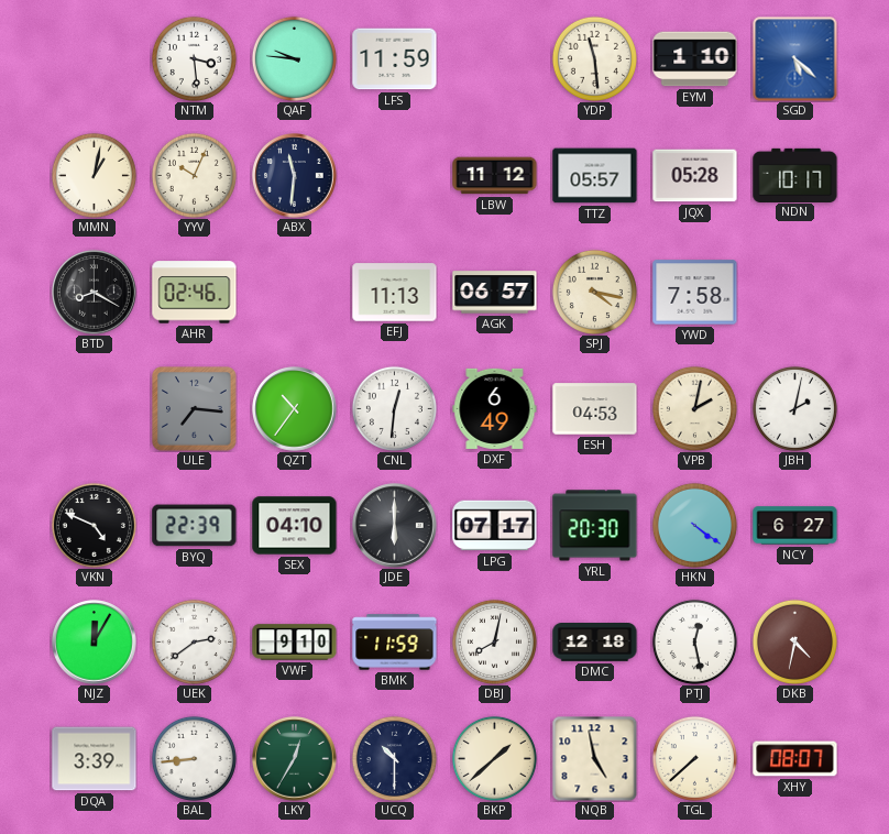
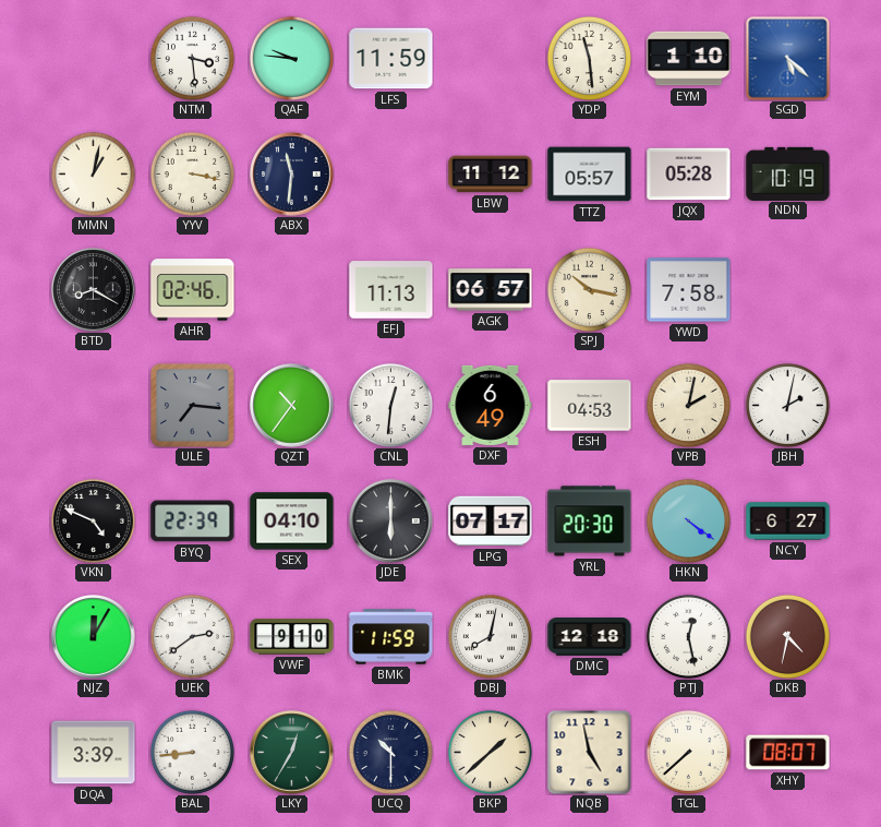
YYV: 10:04 -> 3:17 (192, 173)
NDN: 10:17 -> 10:19 (788, 173)
SPJ: 4:17 -> 10:17 (589, 289)
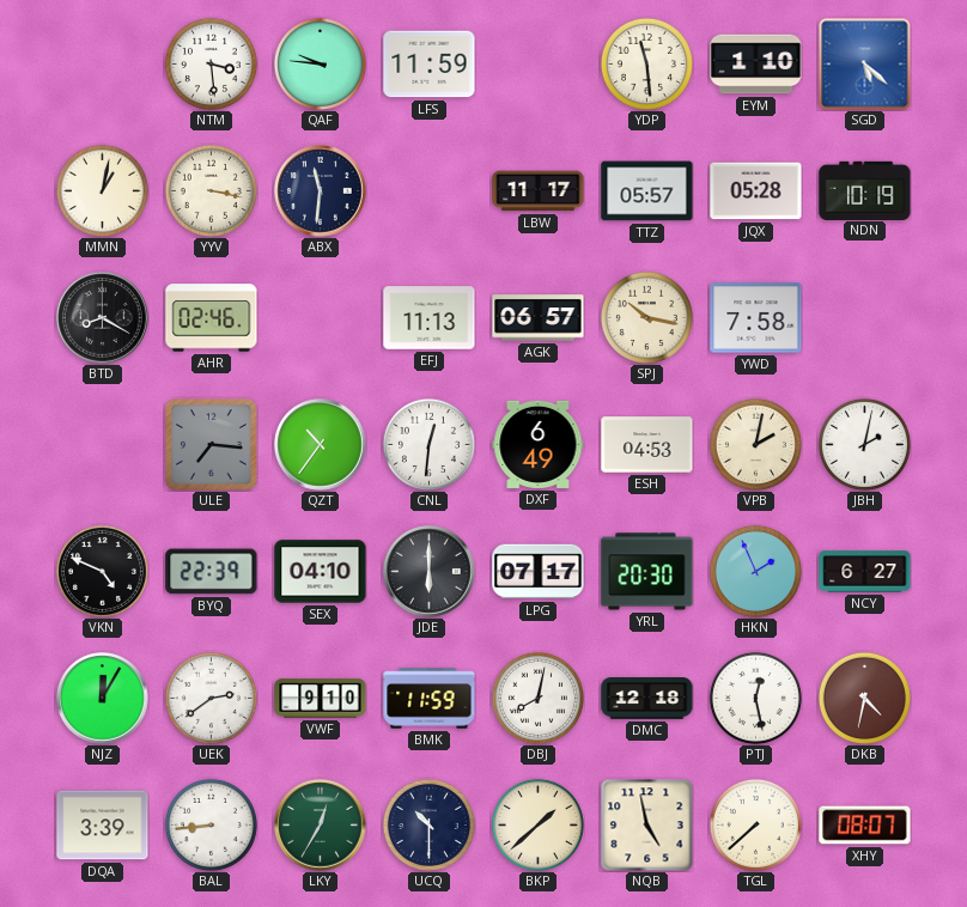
LBW: 11:12 -> 11:17 (539, 191)
HKN: 4:21 -> 1:56 (755, 571)
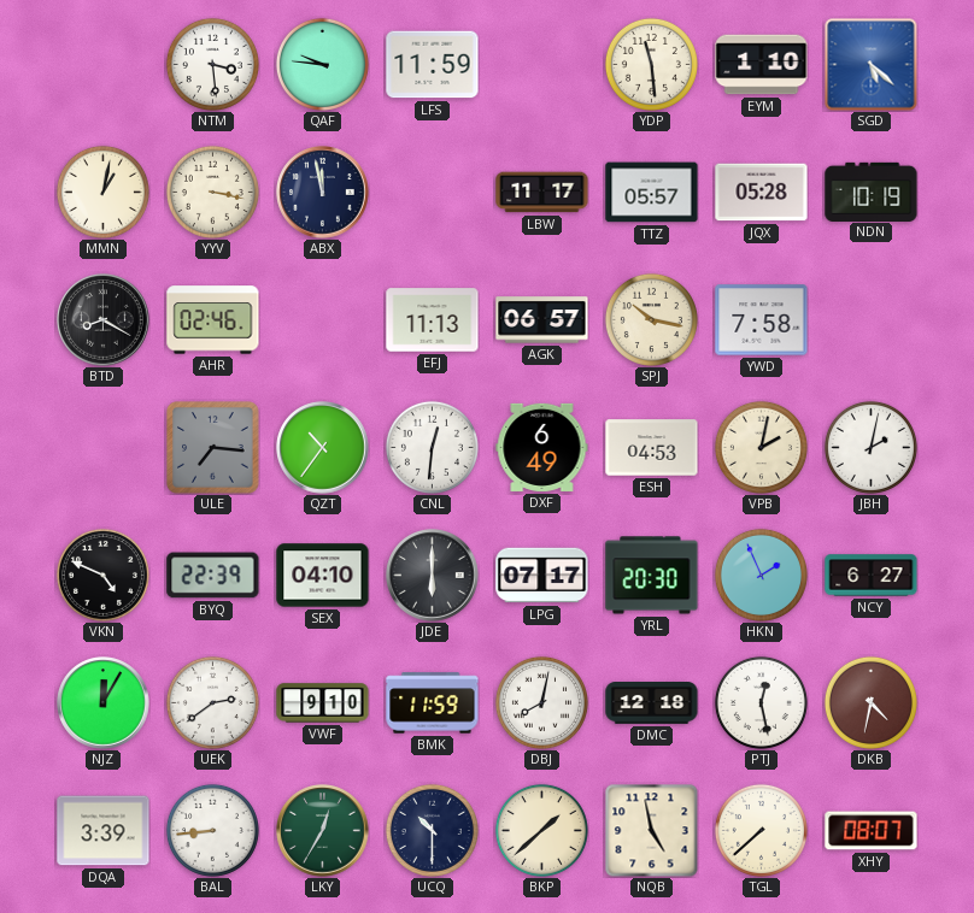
ABX: 11:31 -> 11:58 (323, 193)
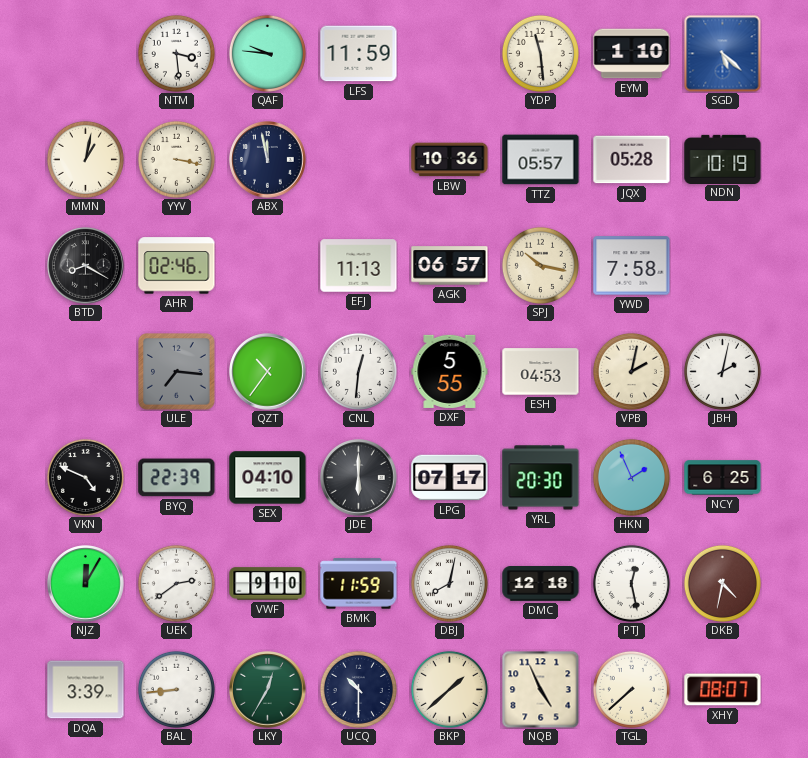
LBW: 11:17 -> 10:36 (450, 160)
DXF: 6:49 -> 5:55 (450, 371)
NCY: 6:27 -> 6:25 (723, 478)
NQB: 4:58 -> 4:56 (540, 689)
